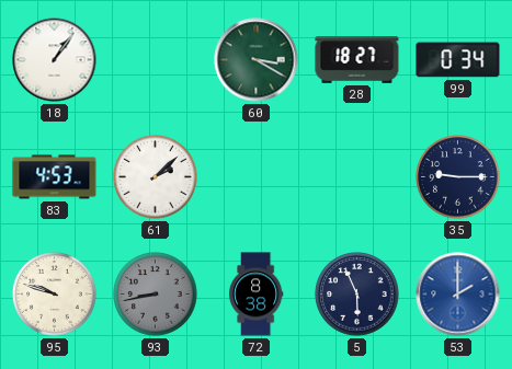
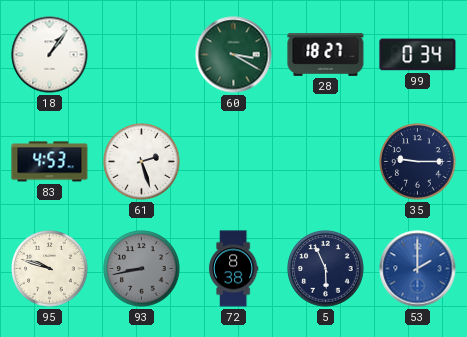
61: 2:08 -> 2:27 (142, 162)
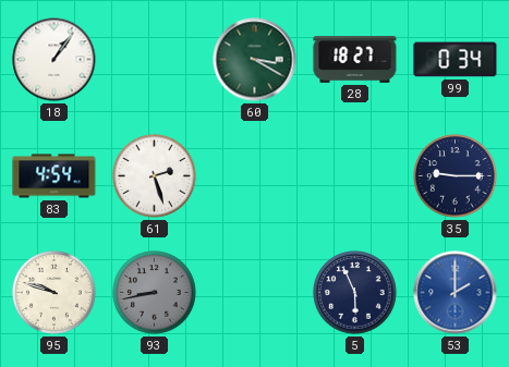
83: 4:53 -> 4:54 (54, 176)
72: 8:38 -> none (233, 269)
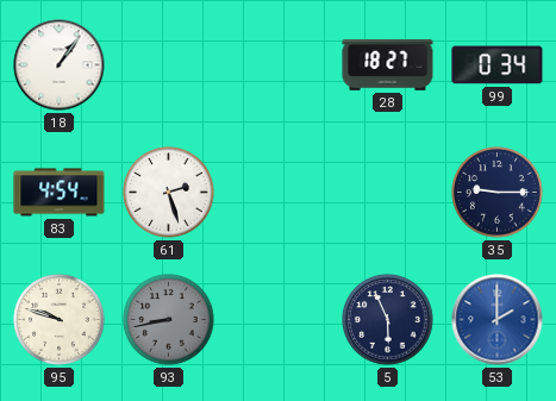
60: 3:20 -> none (255, 60)
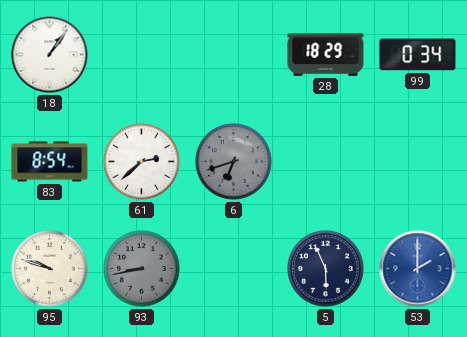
28: 18:27 -> 18:29 (326, 55)
83: 4:54 -> 8:54 (50, 162)
61: 2:27 -> 2:38 (142, 162)
6: none -> 6:42 (234, 162)
35: 9:15 -> none (498, 193)
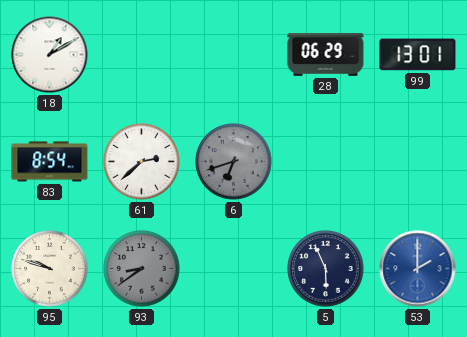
18: 1:06 -> 1:10 (50, 55)
28: 18:29 -> 06:29 (326, 55)
99: 0:34 -> 13:01 (418, 55)
93: 8:43 -> 8:39 (142, 269)
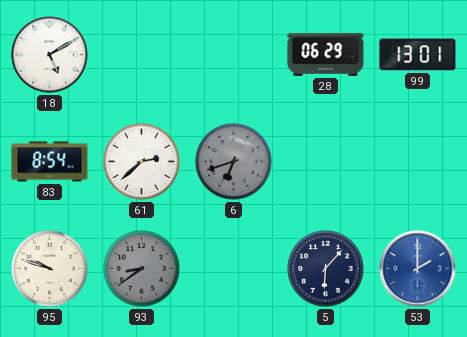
18: 1:10 -> 5:10 (50, 55)
5: 5:56 -> 6:07 (326, 269)
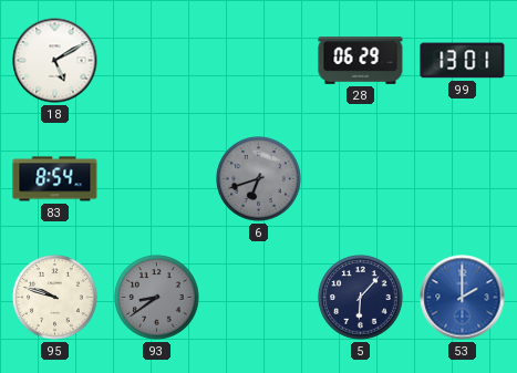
61: 2:38 -> none (142, 162)
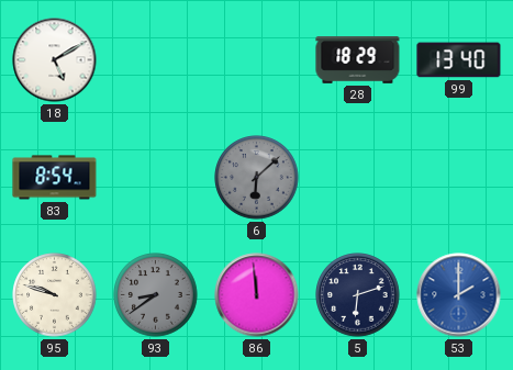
28: 06:29 -> 18:29 (358, 60)
99: 13:01 -> 13:40 (459, 60)
6: 6:42 -> 6:08 (257, 178)
86: none -> 11:59 (257, 295)
5: 6:07 -> 6:12 (358, 295)
